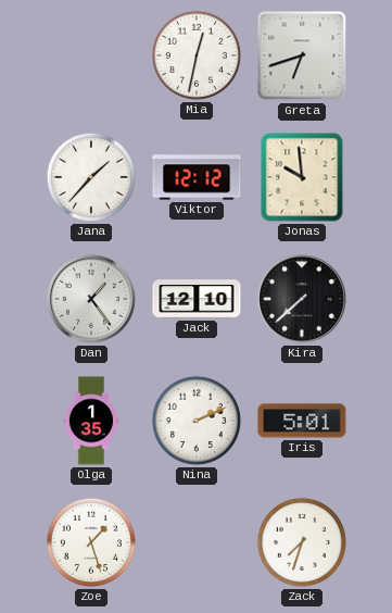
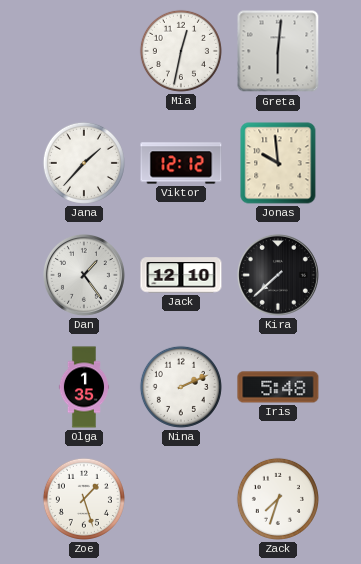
Greta: 6:42 -> 6:01 (278, 51)
Iris: 5:01 -> 5:48 (278, 387)
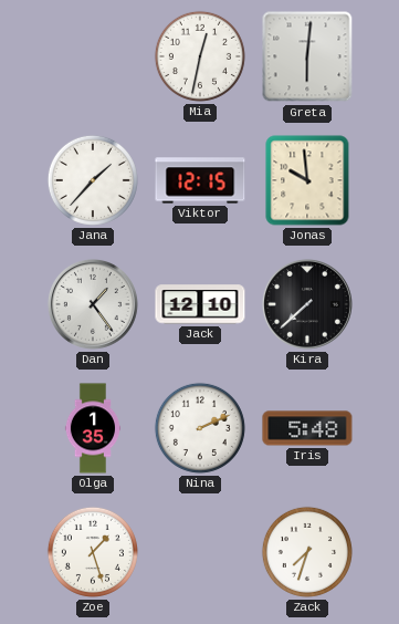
Viktor: 12:12 -> 12:15 (200, 180)
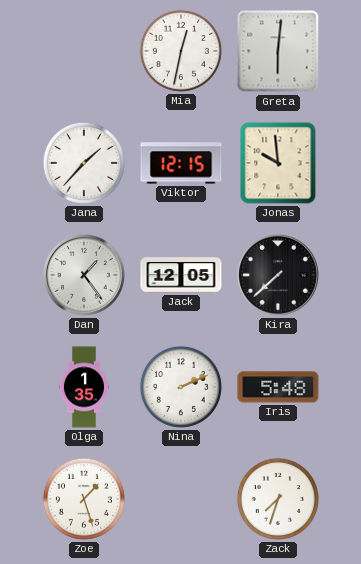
Jack: 12:10 -> 12:05 (181, 275)
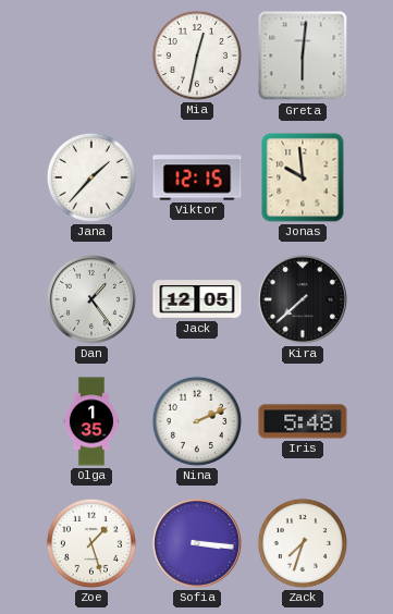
Sofia: none -> 3:16 (197, 543)
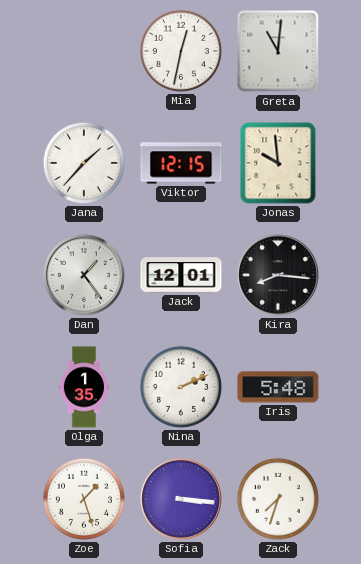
Greta: 6:01 -> 11:01 (278, 51)
Jack: 12:05 -> 12:01 (181, 275)
Kira: 7:38 -> 8:16 (278, 275)
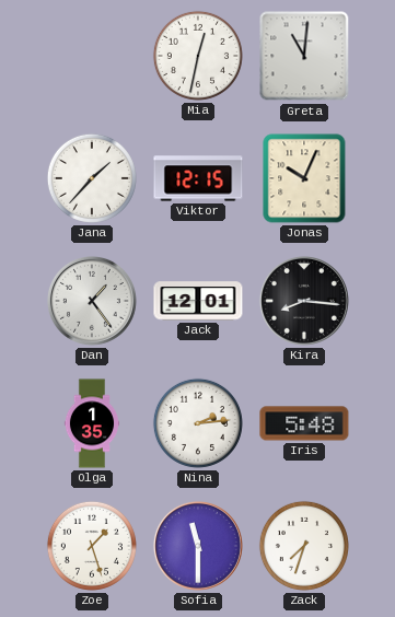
Jonas: 9:59 -> 10:04 (304, 178)
Nina: 2:11 -> 2:14 (198, 423)
Sofia: 3:16 -> 11:30 (198, 546)
